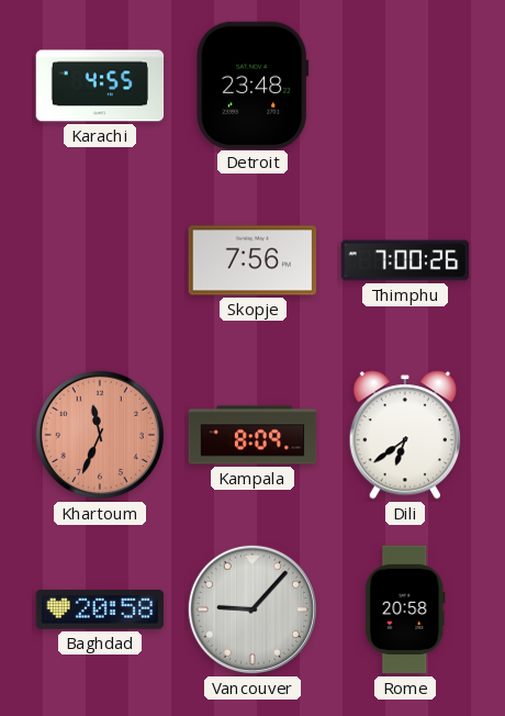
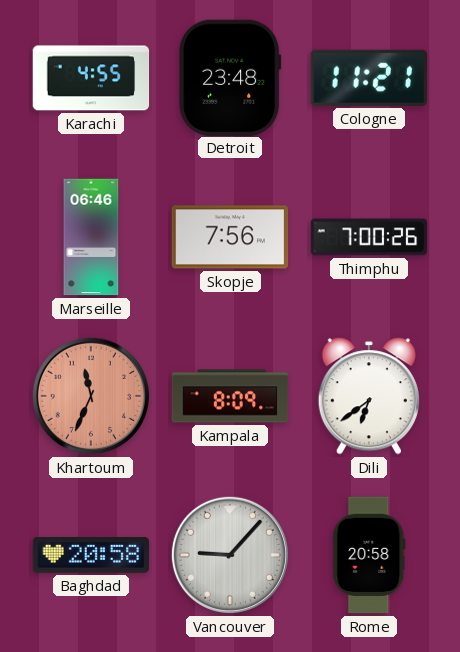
Cologne: none -> 11:21 (369, 78)
Marseille: none -> 06:46 (91, 237)
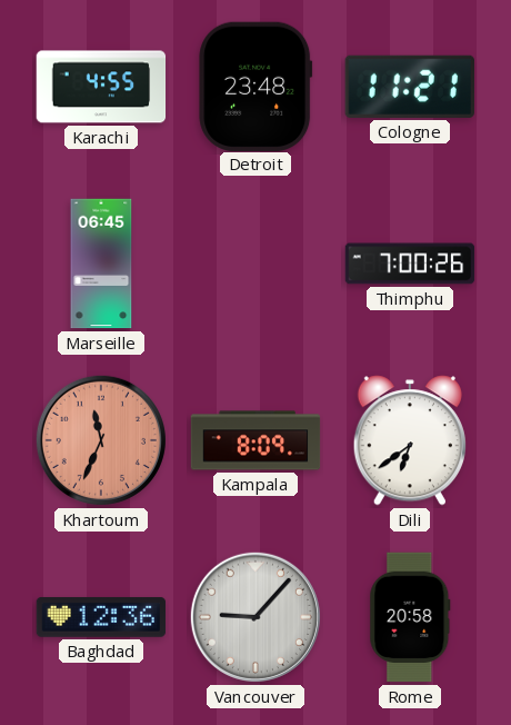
Marseille: 06:46 -> 06:45 (101, 264)
Skopje: 7:56 -> none (230, 237)
Baghdad: 20:58 -> 12:36 (101, 617)
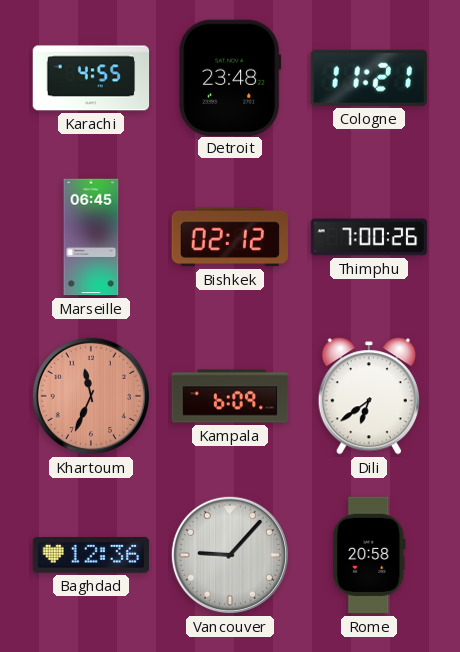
Bishkek: none -> 02:12 (229, 237)
Kampala: 8:09 -> 6:09 (230, 396)
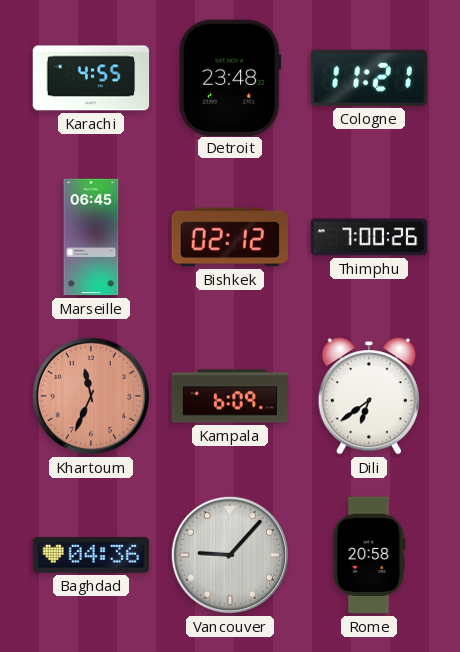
Baghdad: 12:36 -> 04:36 (91, 555)
